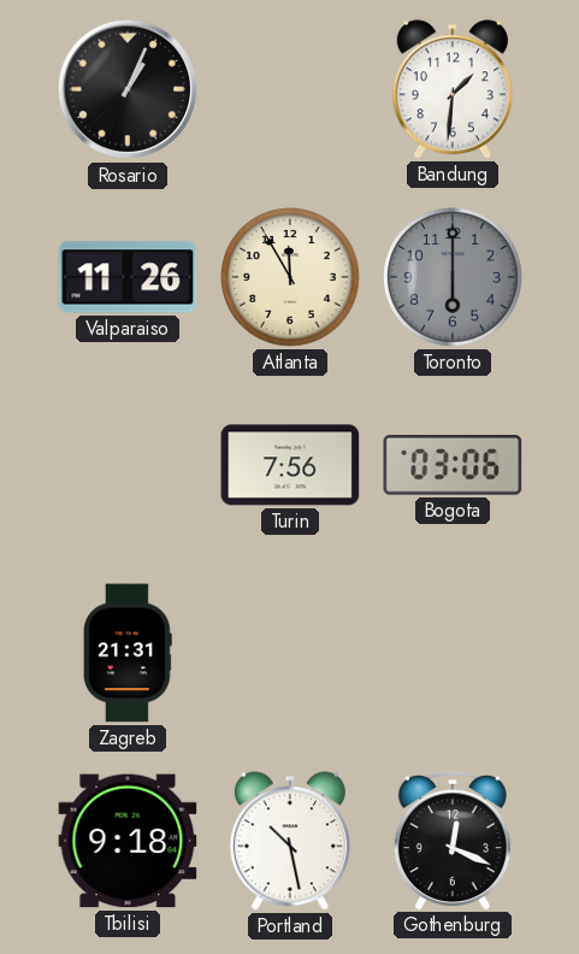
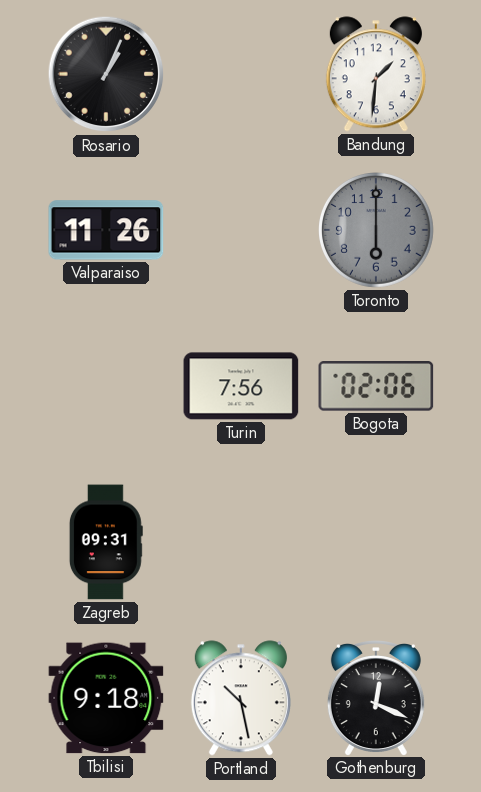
Atlanta: 11:55 -> none (291, 278)
Bogota: 03:06 -> 02:06 (376, 387)
Zagreb: 21:31 -> 09:31 (106, 542)
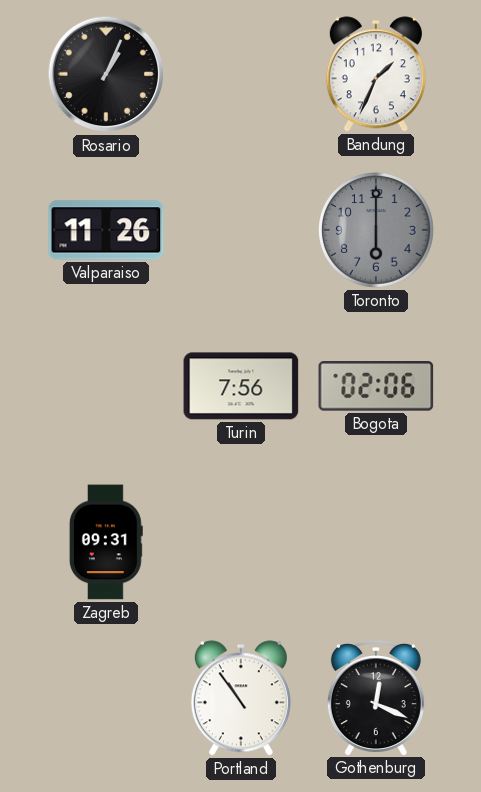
Bandung: 1:31 -> 1:34 (376, 74)
Tbilisi: 9:18 -> none (106, 698)
Portland: 10:28 -> 10:54 (241, 698)
